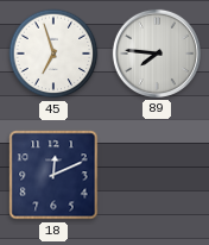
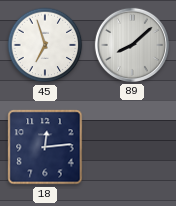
89: 7:46 -> 8:08 (132, 45)
18: 12:11 -> 12:14 (45, 147)
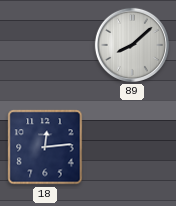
45: 6:57 -> none (45, 45)
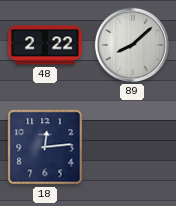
48: none -> 2:22 (46, 45)
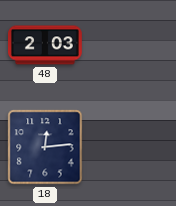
48: 2:22 -> 2:03 (46, 45)
89: 8:08 -> none (132, 45)
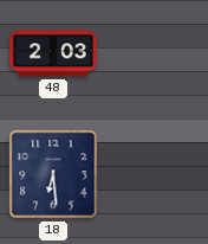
18: 12:14 -> 6:29 (53, 174)
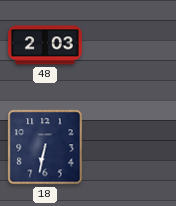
18: 6:29 -> 6:32 (45, 147)
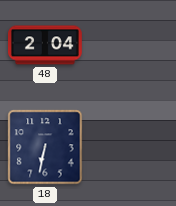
48: 2:03 -> 2:04 (46, 45)
